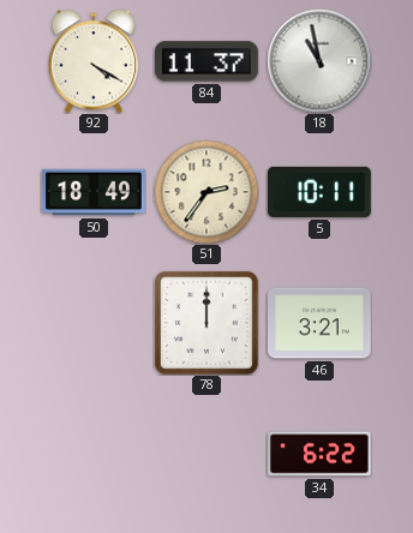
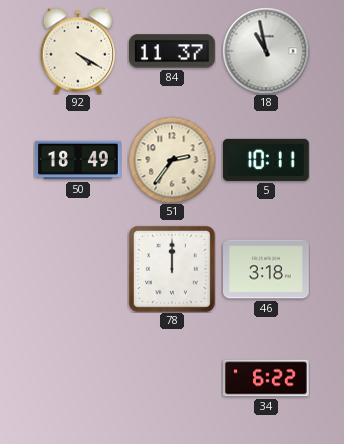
46: 3:21 -> 3:18 (267, 269)
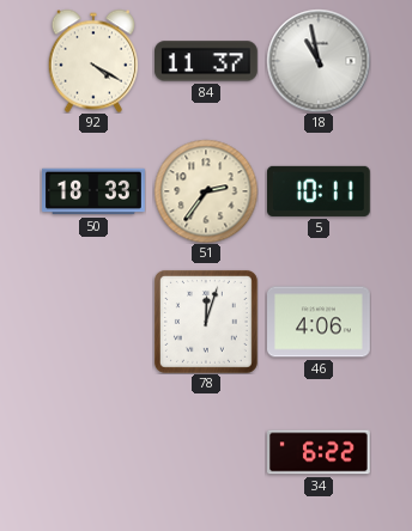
50: 18:49 -> 18:33 (95, 191)
78: 12:00 -> 12:03 (206, 322)
46: 3:18 -> 4:06 (320, 322)
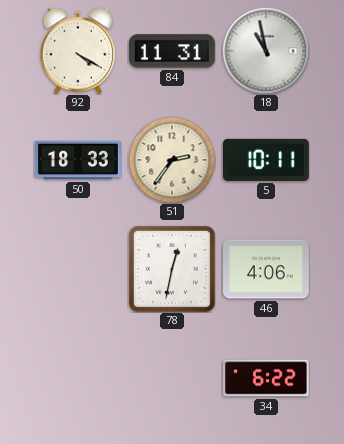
84: 11:37 -> 11:31 (172, 51)
78: 12:03 -> 12:32 (172, 269)
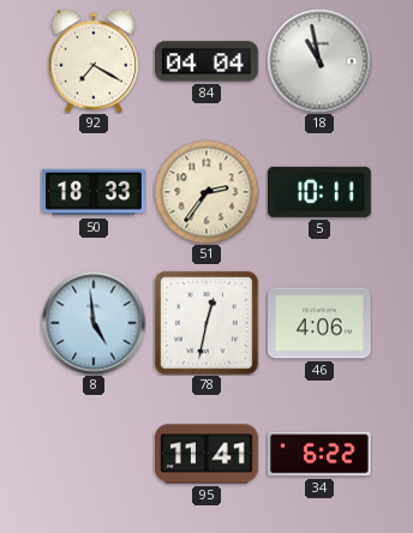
92: 4:20 -> 7:20 (94, 61)
84: 11:31 -> 04:04 (206, 61)
8: none -> 4:59 (94, 323)
95: none -> 11:41 (208, 454)
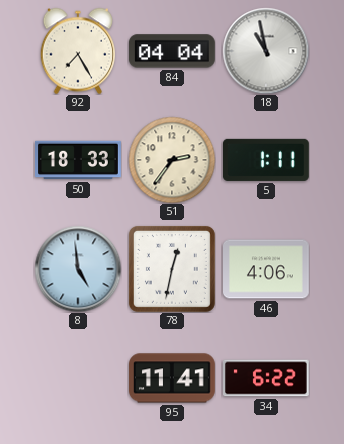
92: 7:20 -> 7:25 (78, 51)
5: 10:11 -> 1:11 (266, 160)
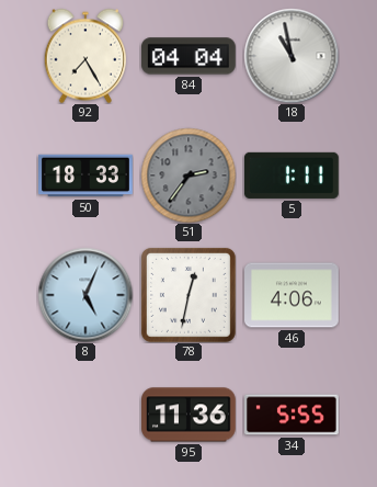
51 dial: cream -> grey (188, 175)
8: 4:59 -> 5:04 (85, 295)
95: 11:41 -> 11:36 (190, 415)
34: 6:22 -> 5:55 (293, 415)
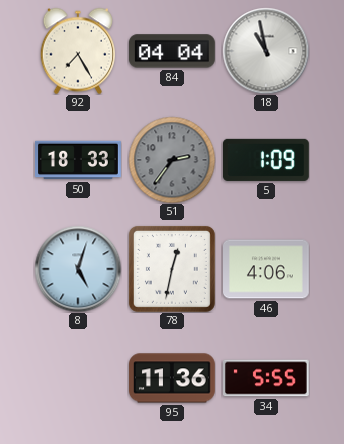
5: 1:11 -> 1:09 (266, 160)
8: 5:04 -> 5:03 (78, 269)
